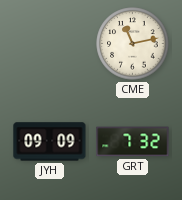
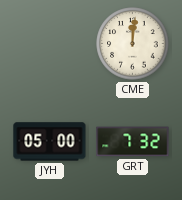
CME: 11:13 -> 12:01 (133, 44)
JYH: 09:09 -> 05:00 (50, 142)
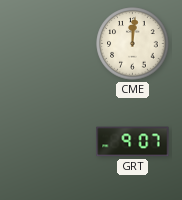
JYH: 05:00 -> none (50, 142)
GRT: 7:32 -> 9:07 (133, 142)
